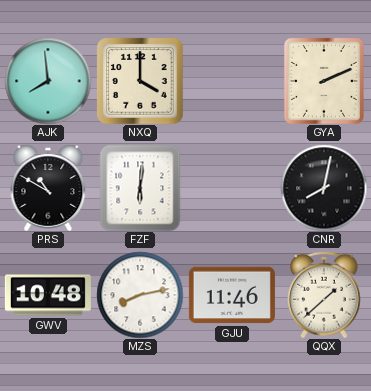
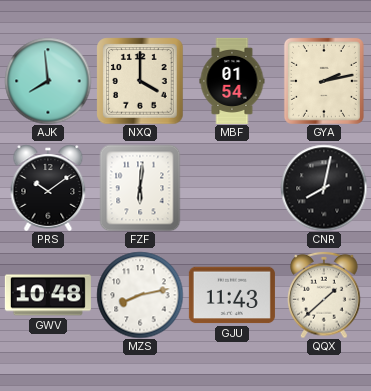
MBF: none -> 01:54 (232, 81)
GYA: 2:11 -> 2:13 (324, 81)
PRS: 10:50 -> 10:09 (48, 188)
GJU: 11:46 -> 11:43 (232, 295)
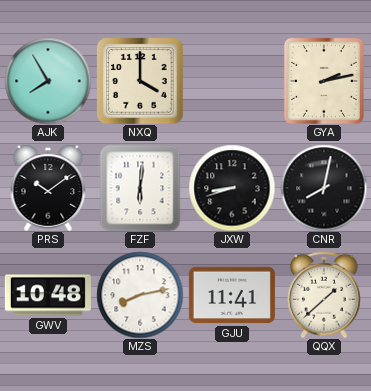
AJK: 7:59 -> 7:55 (48, 81)
MBF: 01:54 -> none (232, 81)
JXW: none -> 8:42 (232, 188)
GJU: 11:43 -> 11:41 (232, 295)
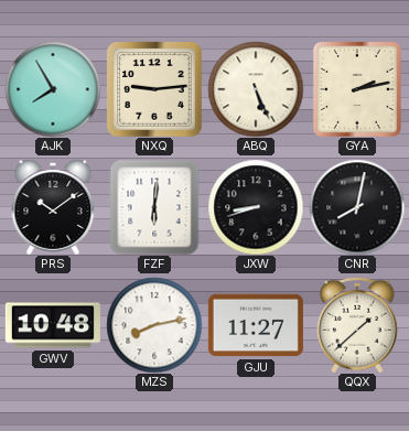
NXQ: 4:00 -> 9:14 (154, 89)
ABQ: none -> 5:26 (256, 89)
GJU: 11:41 -> 11:27 (256, 325)
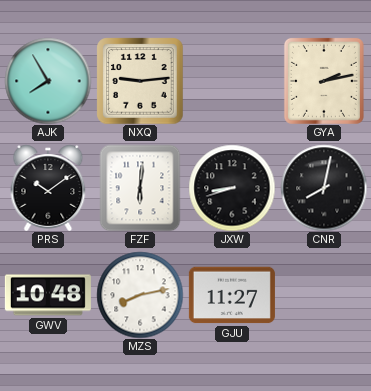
ABQ: 5:26 -> none (256, 89)
QQX: 1:38 -> none (357, 325)
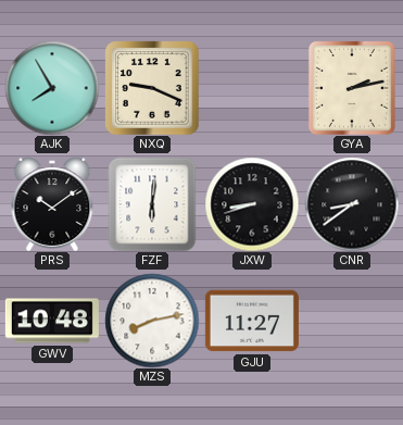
NXQ: 9:14 -> 9:19 (152, 88)
CNR: 8:02 -> 8:39 (352, 204)
